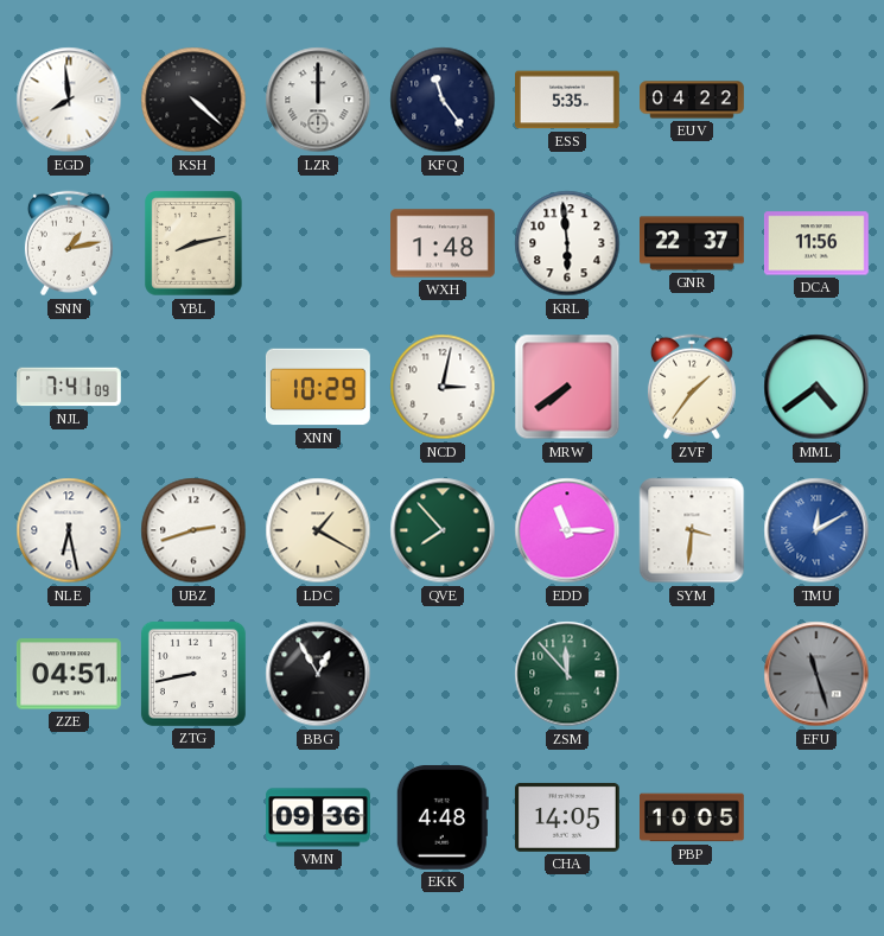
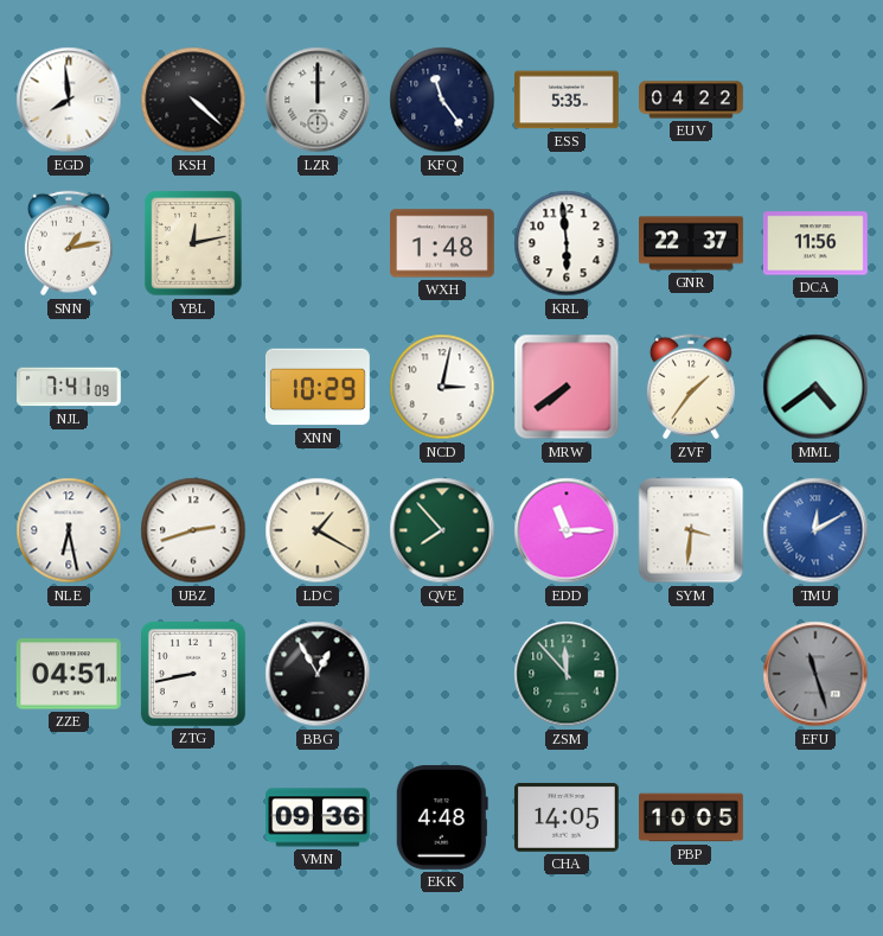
YBL: 8:13 -> 12:13 (193, 243)
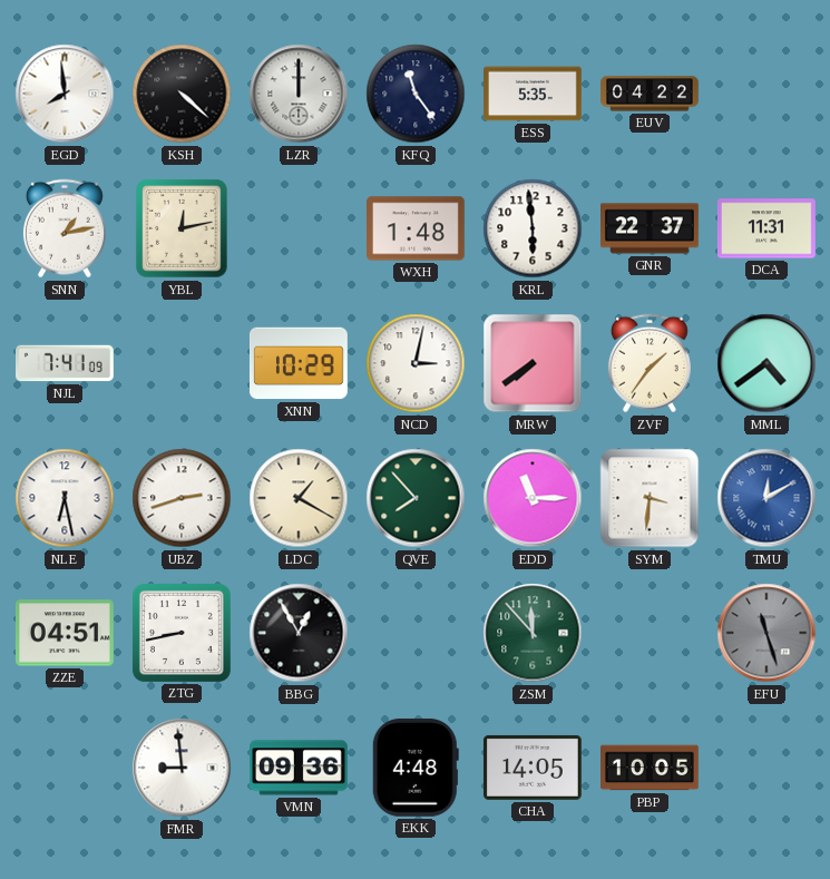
DCA: 11:56 -> 11:31 (766, 228)
FMR: none -> 8:59 (182, 768)
